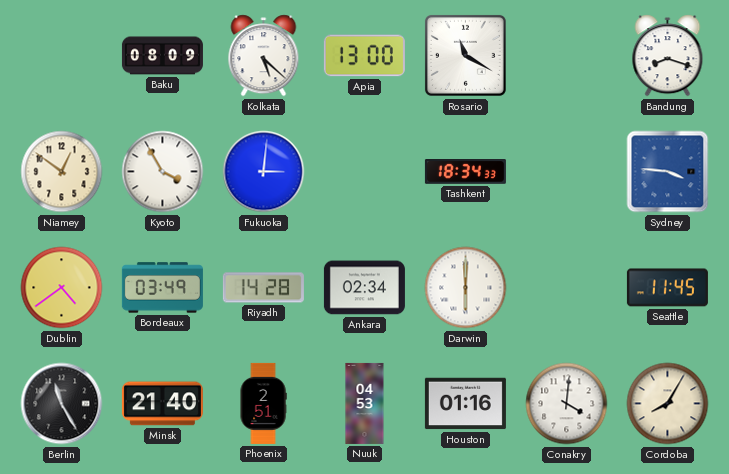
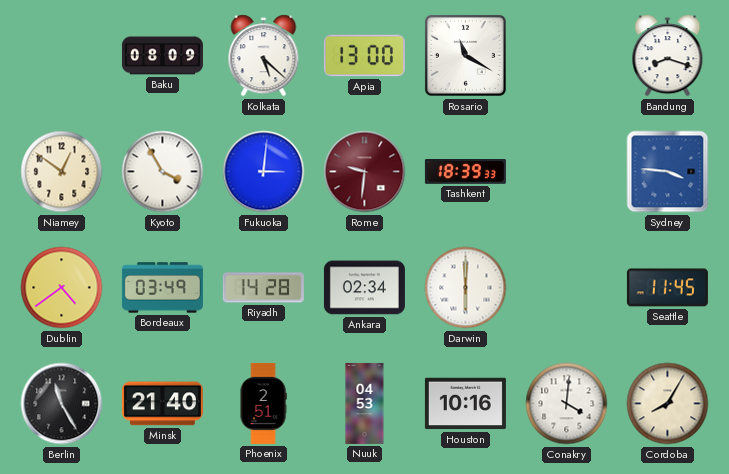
Rome: none -> 9:31 (365, 172)
Tashkent: 18:34 -> 18:39 (465, 172)
Houston: 01:16 -> 10:16 (465, 404)
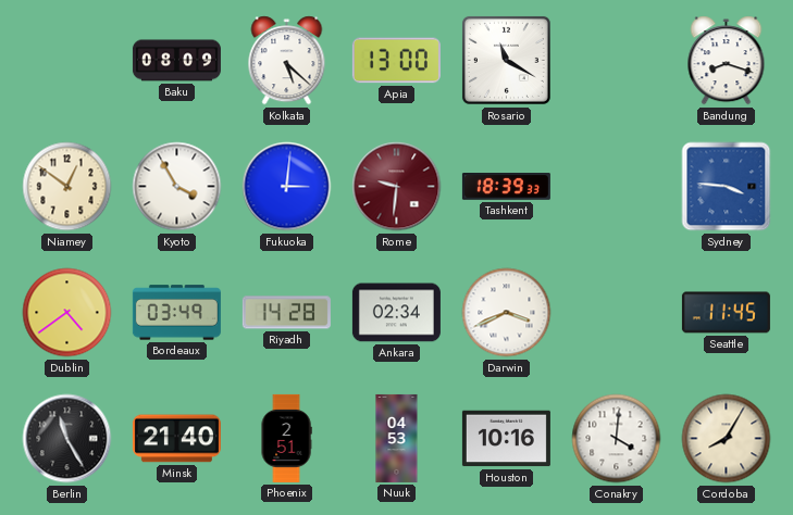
Darwin: 6:00 -> 3:41 (507, 313)
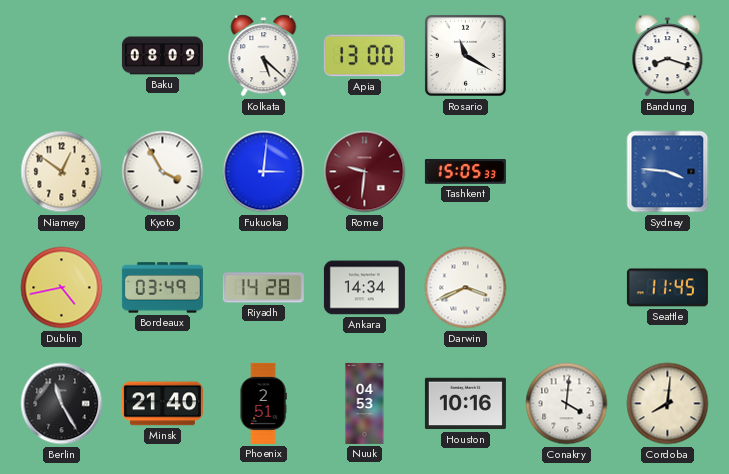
Tashkent: 18:39 -> 15:05 (465, 172)
Dublin: 4:39 -> 4:43 (62, 288)
Ankara: 02:34 -> 14:34 (364, 288)
Cordoba: 8:05 -> 8:01 (668, 404)
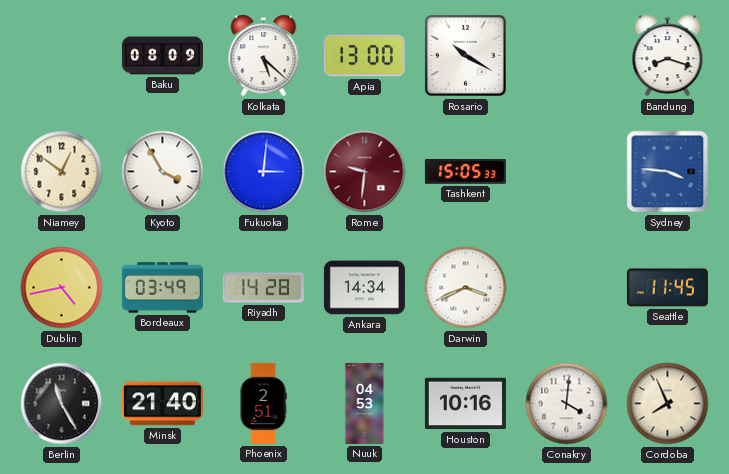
Rosario: 11:20 -> 10:20 (465, 55)
Cordoba: 8:01 -> 7:56 (668, 404)
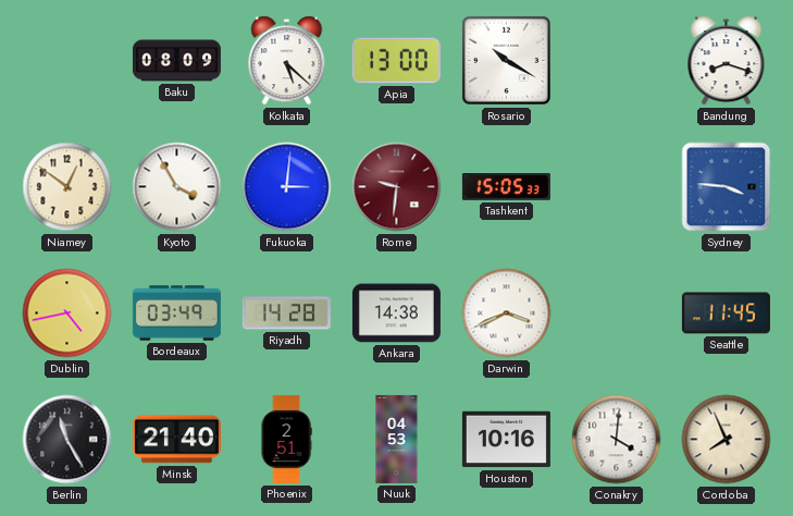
Ankara: 14:34 -> 14:38 (396, 314)
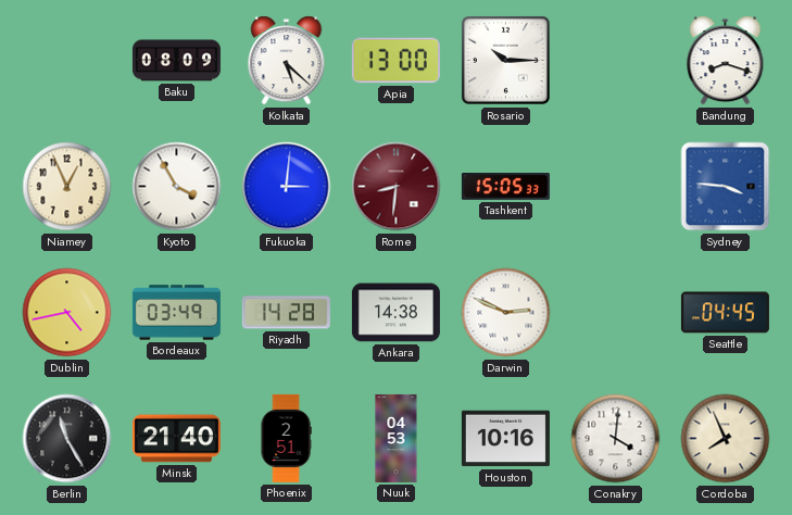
Rosario: 10:20 -> 10:15 (505, 60)
Niamey: 12:51 -> 12:56 (67, 187)
Rome: 9:31 -> 8:31 (397, 187)
Darwin: 3:41 -> 2:49 (506, 313)
Seattle: 11:45 -> 04:45 (725, 313)
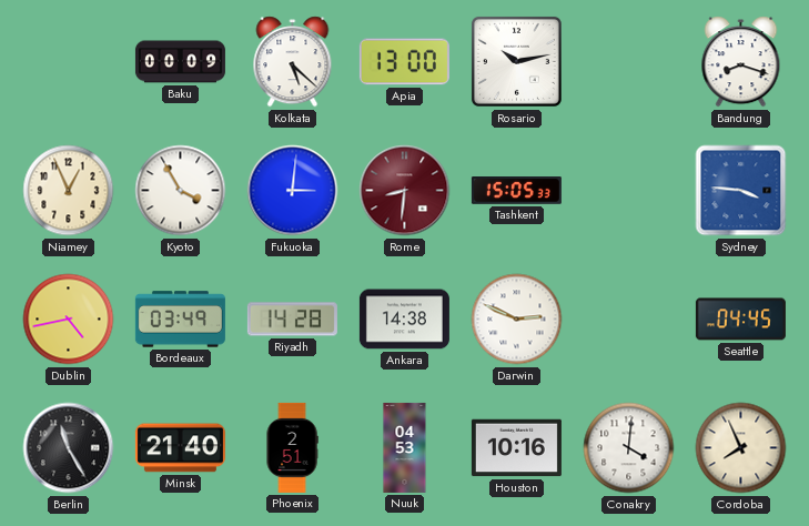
Baku: 08:09 -> 00:09 (180, 62)
Rosario: 10:15 -> 10:13 (516, 61)
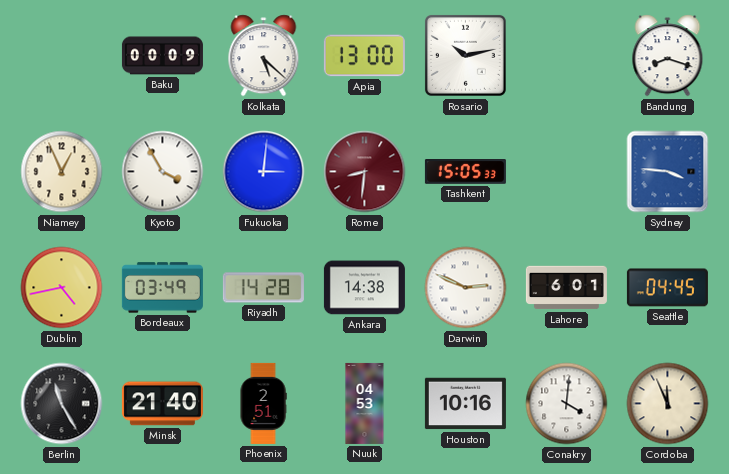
Lahore: none -> 6:01 (566, 288)
Cordoba: 7:56 -> 11:56 (668, 404)
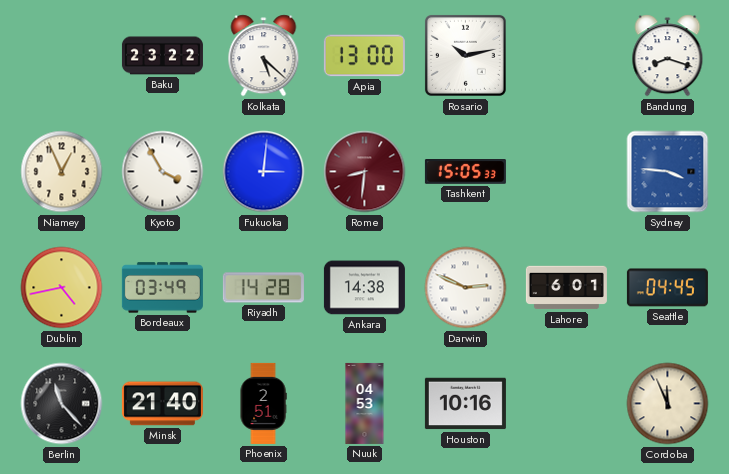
Baku: 00:09 -> 23:22 (162, 56)
Berlin: 11:25 -> 11:23 (62, 404)
Conakry: 4:01 -> none (567, 404)
